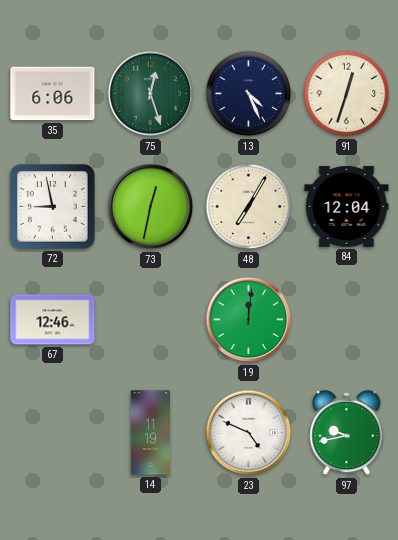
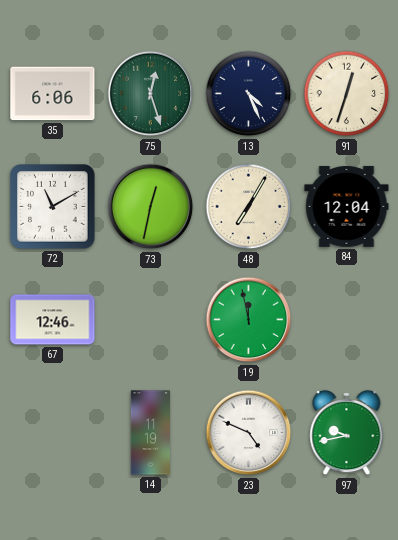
72: 8:58 -> 11:10 (53, 207)
19: 12:01 -> 11:58 (249, 320)
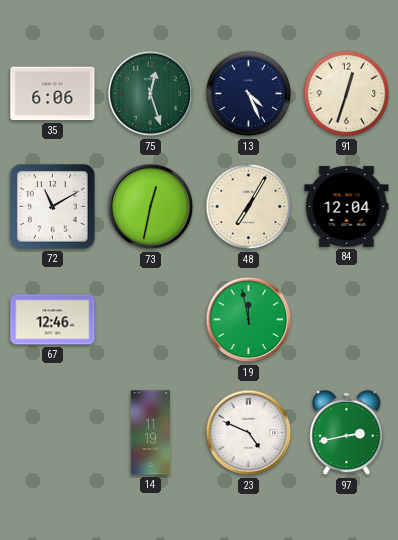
97: 9:43 -> 2:43 (347, 433)
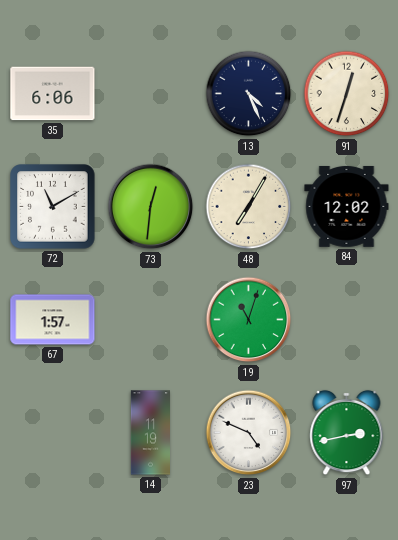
75: 12:27 -> none (151, 94)
73: 12:32 -> 12:31 (151, 207)
84: 12:04 -> 12:02 (347, 206)
67: 12:46 -> 1:57 (53, 320)
19: 11:58 -> 11:03 (249, 320)
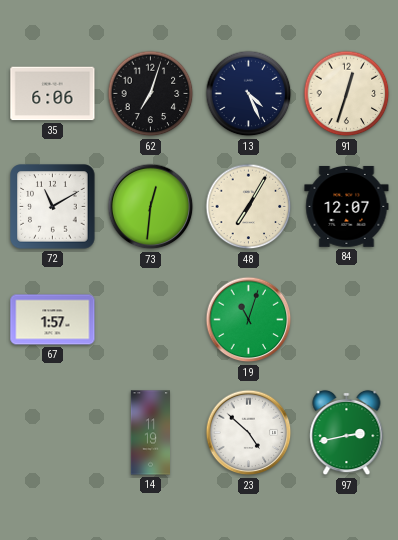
62: none -> 7:03 (151, 94)
84: 12:02 -> 12:07 (347, 206)
23: 4:49 -> 4:52 (249, 433)
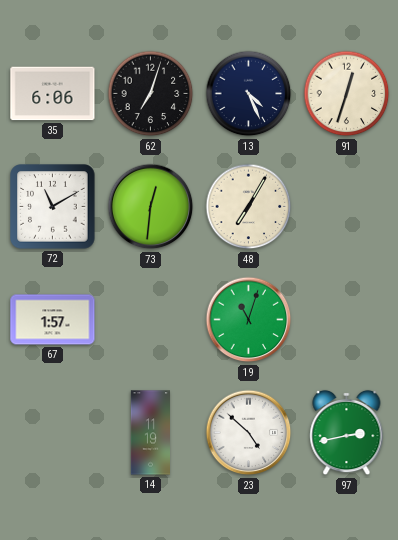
84: 12:07 -> none (347, 206)
